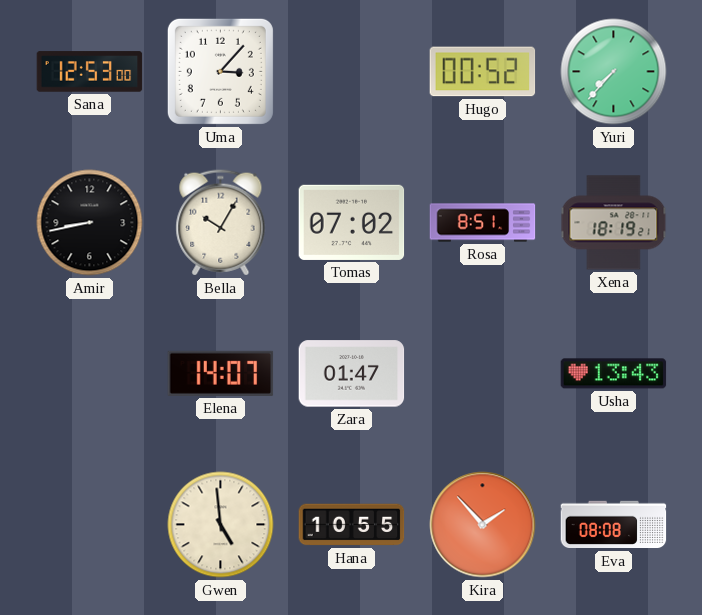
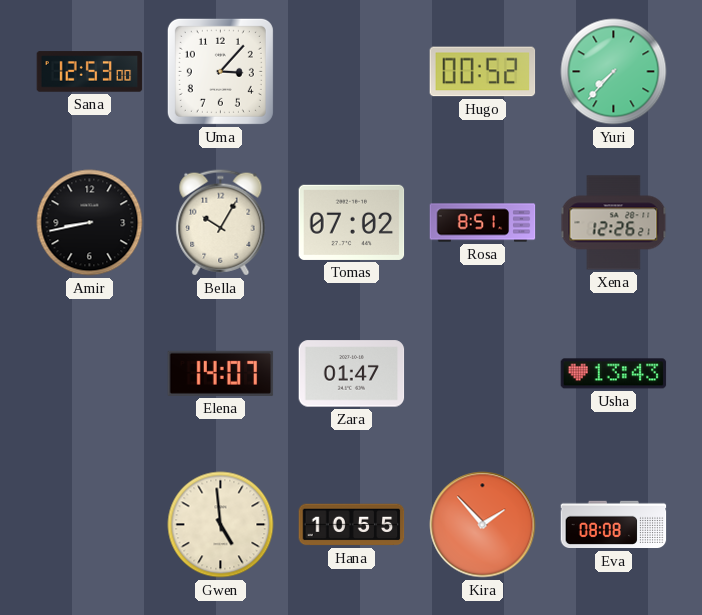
Xena: 18:19 -> 12:26 (614, 223)
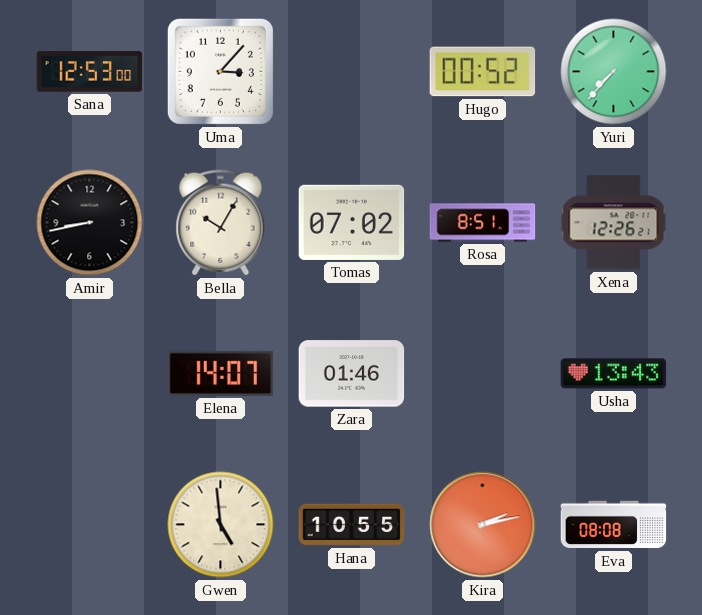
Zara: 01:47 -> 01:46 (352, 374)
Kira: 1:53 -> 2:13 (483, 525)
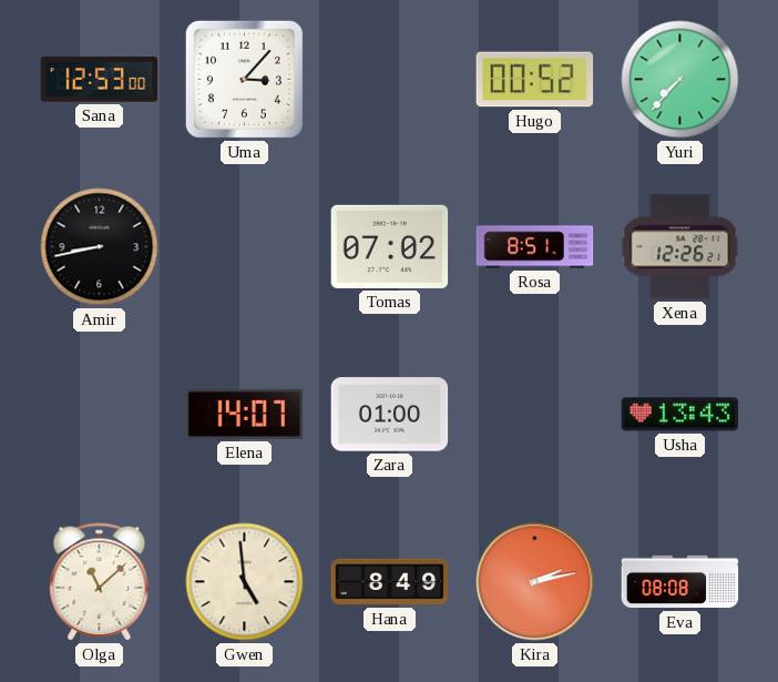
Bella: 10:05 -> none (221, 223)
Zara: 01:46 -> 01:00 (390, 415)
Olga: none -> 11:08 (100, 582)
Hana: 10:55 -> 8:49 (390, 582)
